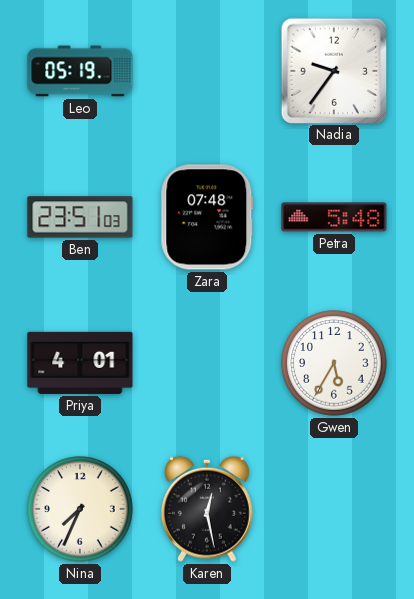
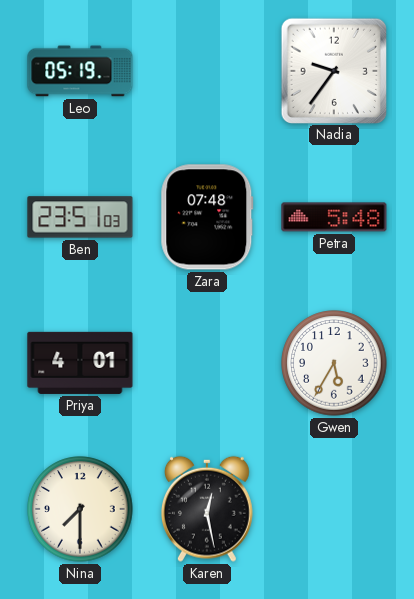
Nina: 7:34 -> 7:30 (80, 509)
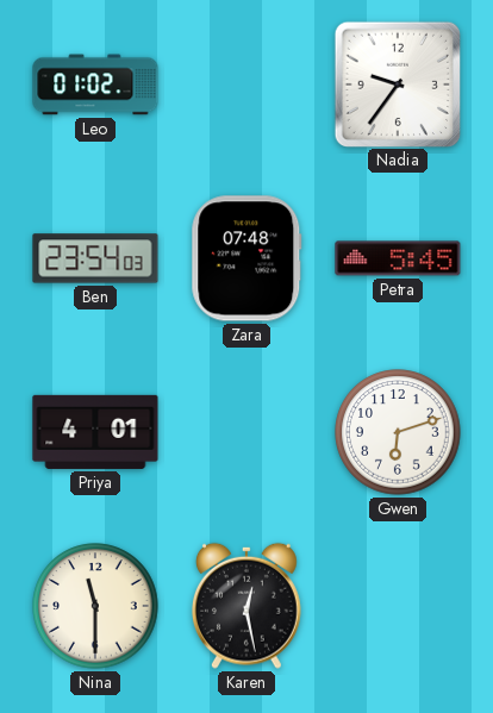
Leo: 05:19 -> 01:02 (95, 85)
Ben: 23:51 -> 23:54 (95, 258)
Petra: 5:48 -> 5:45 (398, 258)
Gwen: 5:35 -> 6:12 (398, 432)
Nina: 7:30 -> 11:30 (95, 606)
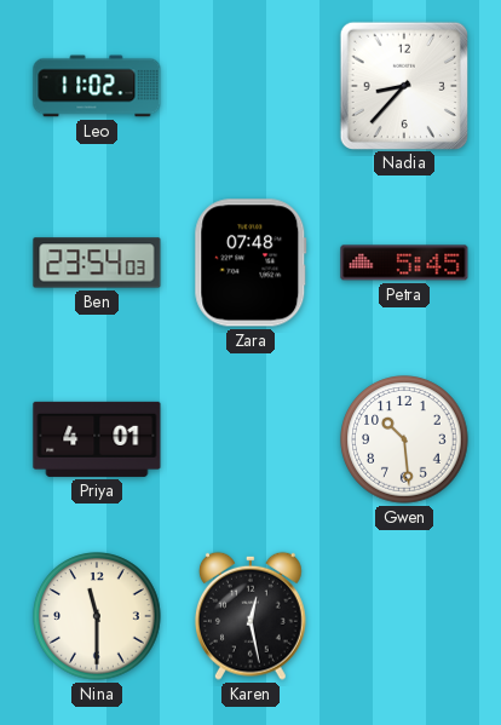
Leo: 01:02 -> 11:02 (97, 86)
Nadia: 9:36 -> 8:37 (403, 85)
Gwen: 6:12 -> 10:29 (404, 439)
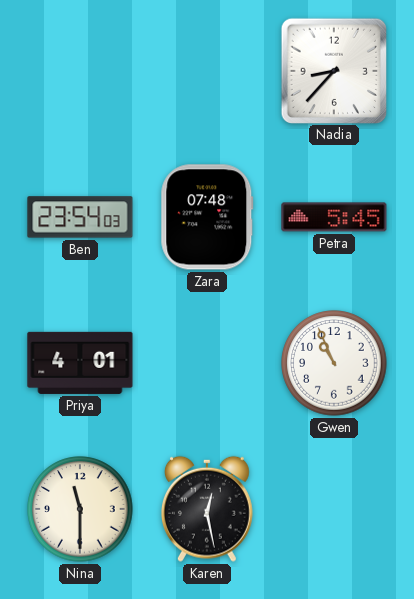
Leo: 11:02 -> none (97, 86)
Gwen: 10:29 -> 10:56 (334, 363)
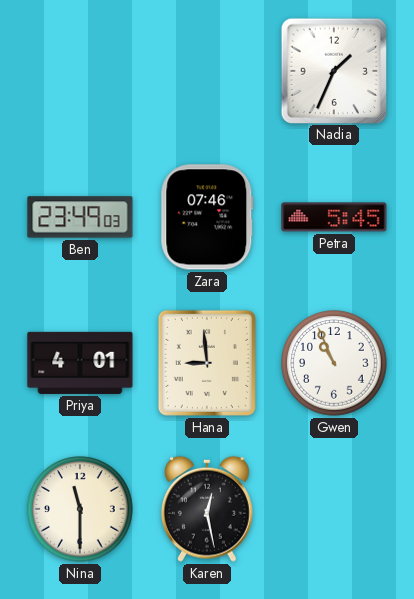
Nadia: 8:37 -> 1:34 (333, 70)
Ben: 23:54 -> 23:49 (80, 217)
Zara: 07:48 -> 07:46 (207, 217)
Hana: none -> 8:59 (207, 363)
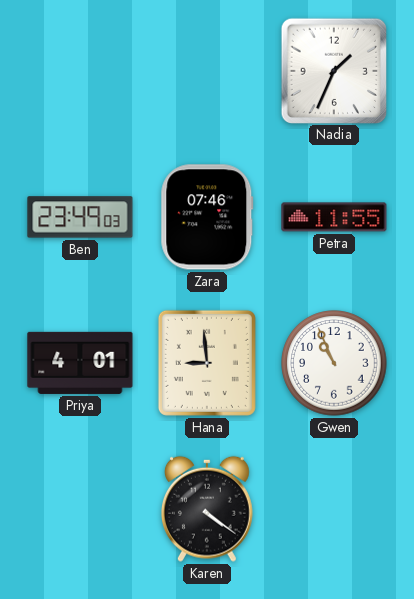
Petra: 5:45 -> 11:55 (334, 217)
Nina: 11:30 -> none (80, 509)
Karen: 12:28 -> 4:21 (207, 509)
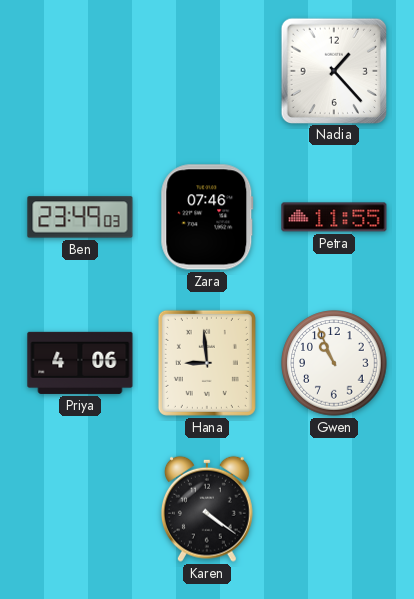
Nadia: 1:34 -> 1:23 (333, 70)
Priya: 4:01 -> 4:06 (80, 363)
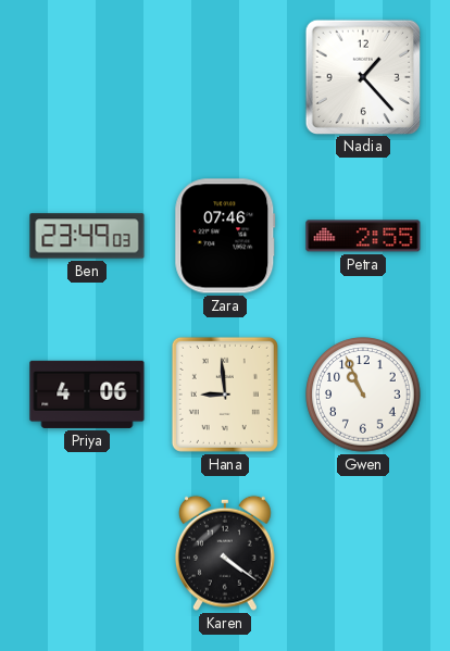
Petra: 11:55 -> 2:55 (363, 236)
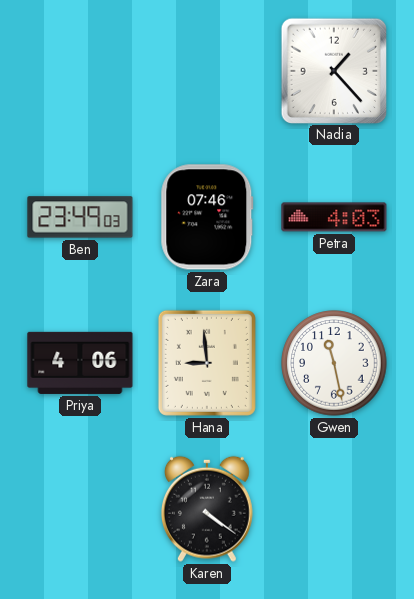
Petra: 2:55 -> 4:03 (334, 217)
Gwen: 10:56 -> 11:28 (334, 363)
